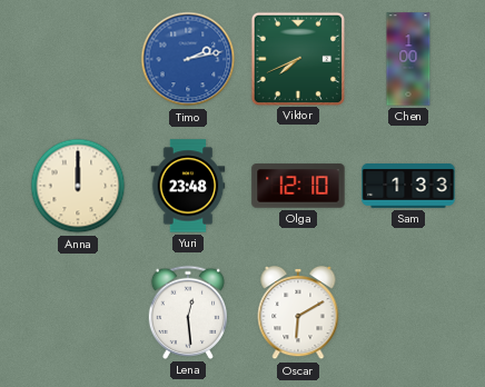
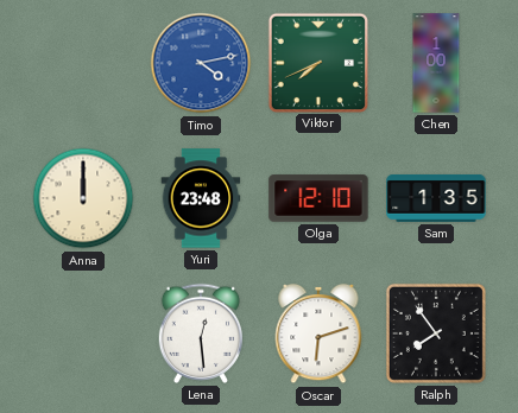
Timo: 2:13 -> 4:13 (201, 63)
Sam: 1:33 -> 1:35 (436, 198)
Oscar: 6:10 -> 6:12 (318, 333)
Ralph: none -> 7:54 (436, 333)
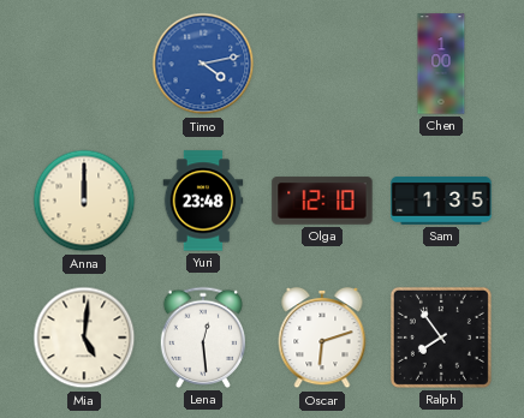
Viktor: 7:41 -> none (317, 62)
Mia: none -> 5:01 (84, 338)
